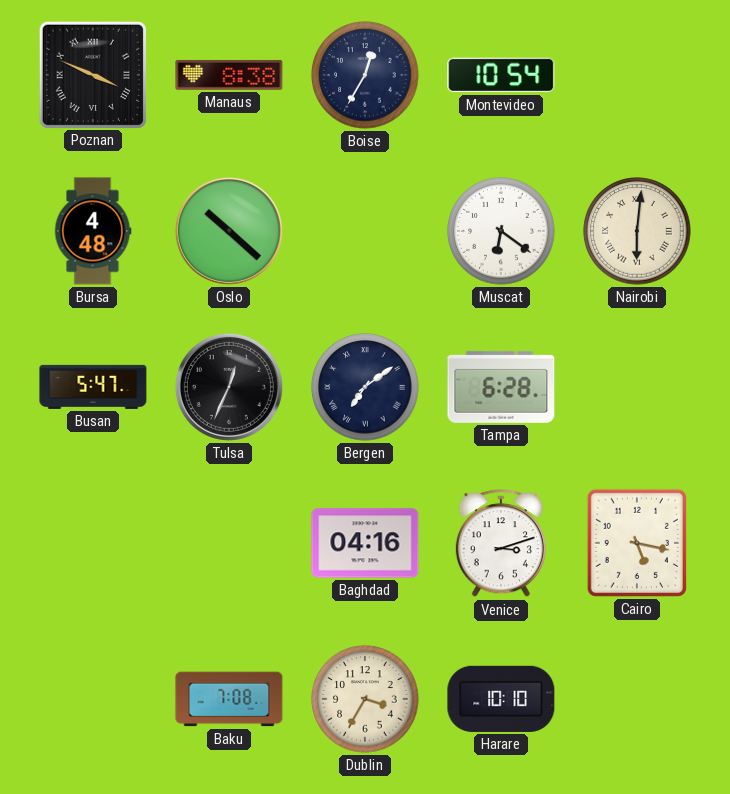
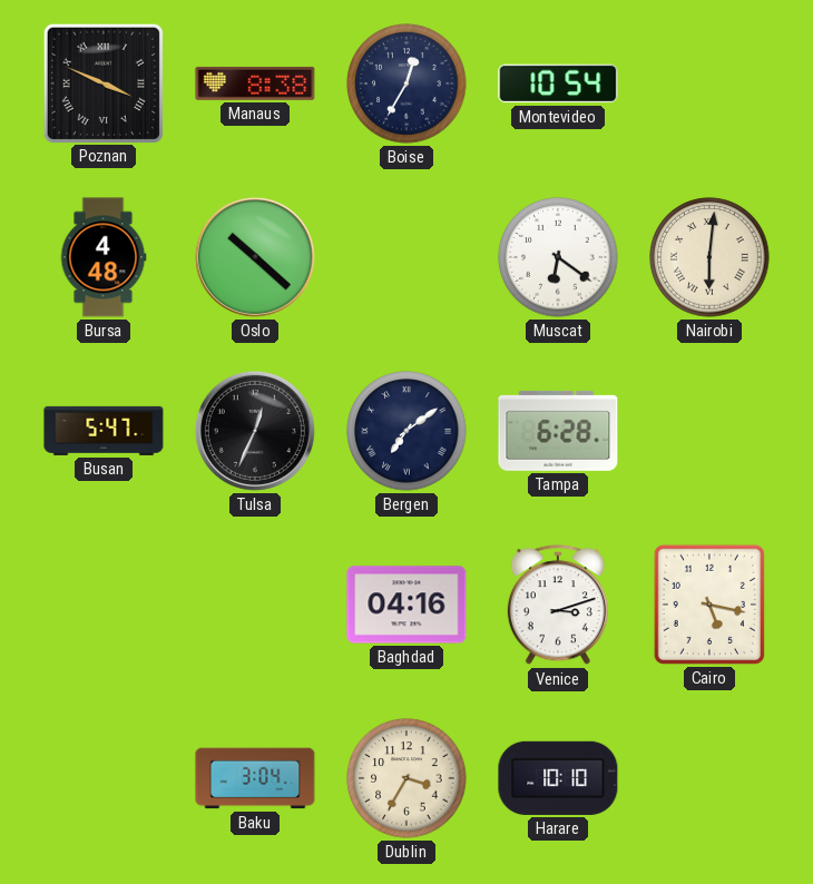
Baku: 7:08 -> 3:04 (255, 778)
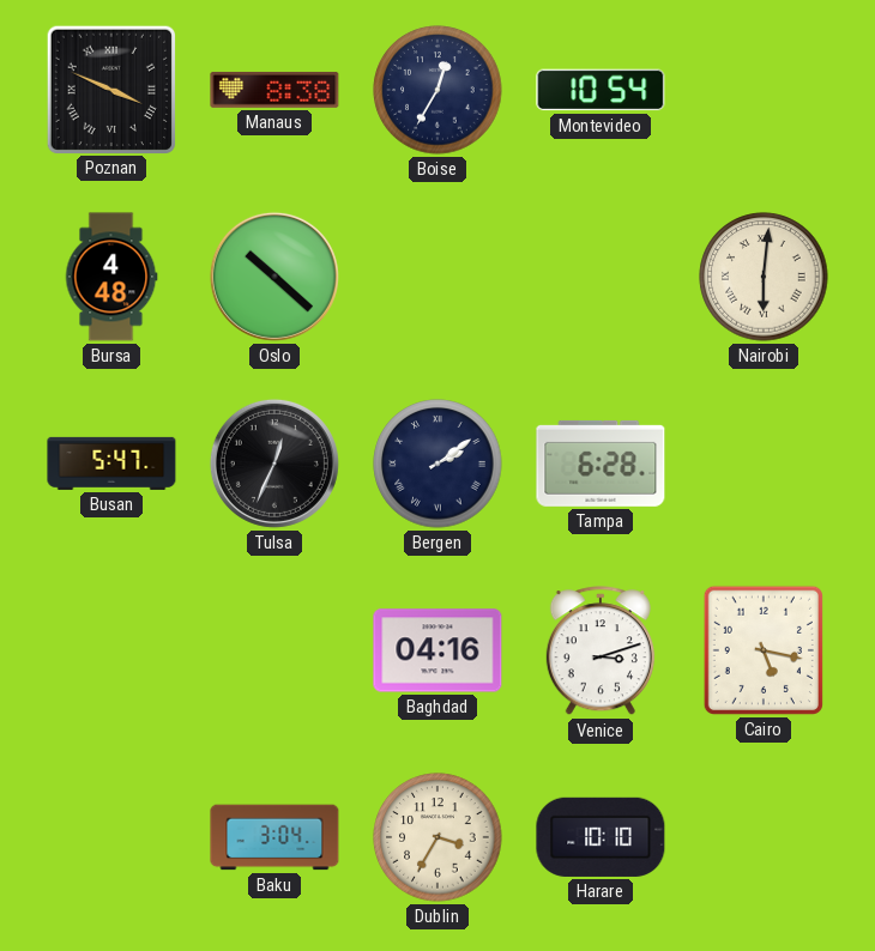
Muscat: 6:21 -> none (558, 257)
Bergen: 7:09 -> 2:09 (437, 464)
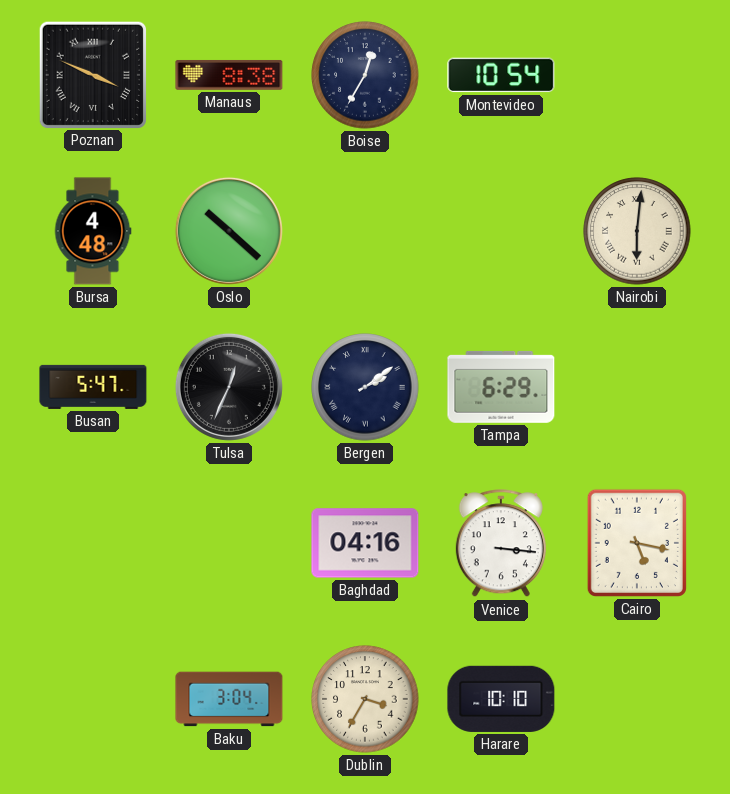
Tampa: 6:28 -> 6:29 (501, 387)
Venice: 3:12 -> 3:16 (501, 544)
